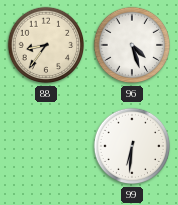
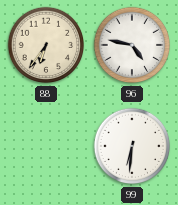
88: 8:36 -> 6:36 (46, 45)
96: 4:27 -> 4:47 (132, 45)
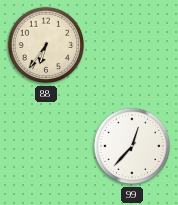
96: 4:47 -> none (132, 45)
99: 6:31 -> 12:37 (132, 146)
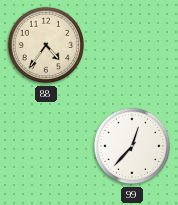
88: 6:36 -> 4:36 (46, 45)
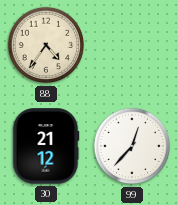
30: none -> 21:12 (46, 146)
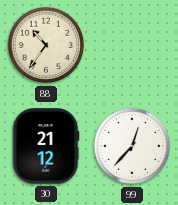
88: 4:36 -> 10:36 (46, 45)
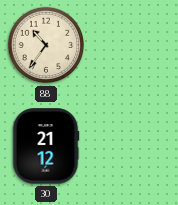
99: 12:37 -> none (132, 146)
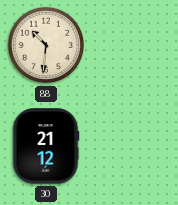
88: 10:36 -> 10:31 (46, 45)
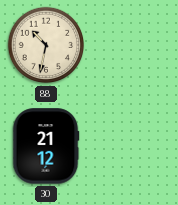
88: 10:31 -> 10:32 (46, 45)
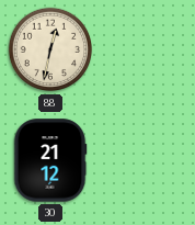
88: 10:32 -> 12:32 (50, 49)
